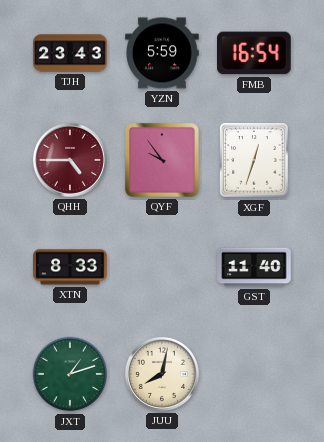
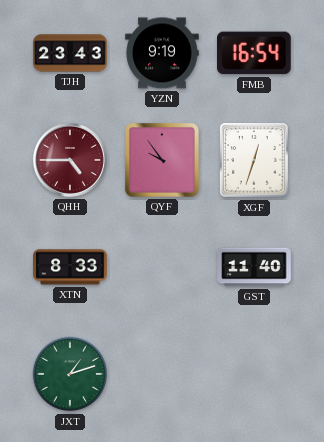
YZN: 5:59 -> 9:19 (162, 53)
JUU: 8:02 -> none (162, 374)
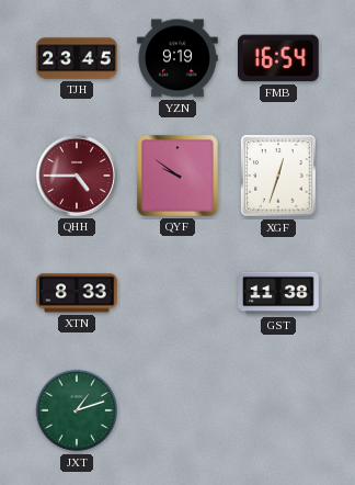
TJH: 23:43 -> 23:45 (77, 58)
QYF: 9:54 -> 9:51 (177, 176)
GST: 11:40 -> 11:38 (278, 293)
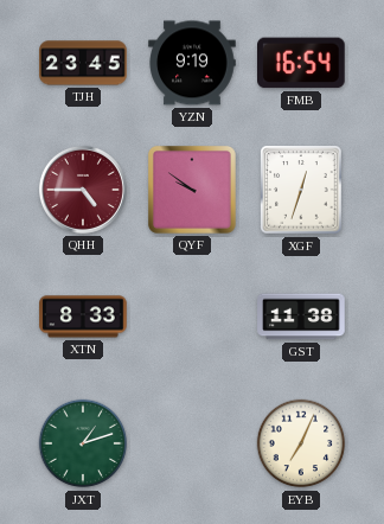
EYB: none -> 7:04 (301, 443)
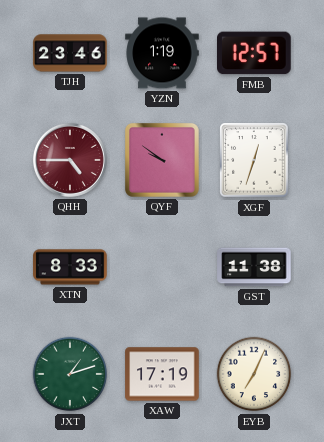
TJH: 23:45 -> 23:46 (70, 53)
YZN: 9:19 -> 1:19 (162, 53)
FMB: 16:54 -> 12:57 (255, 53)
XAW: none -> 17:19 (162, 374)
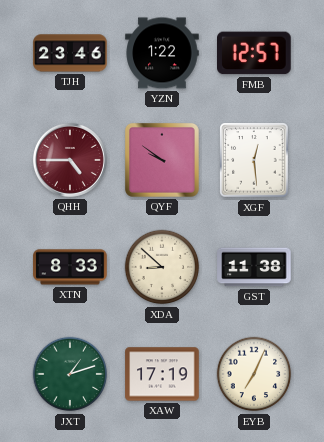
YZN: 1:19 -> 1:22 (162, 53)
XGF: 12:33 -> 12:29 (254, 160)
XDA: none -> 8:52 (162, 267)
